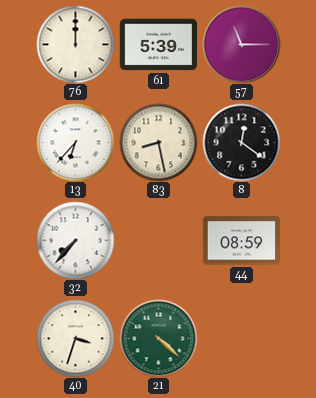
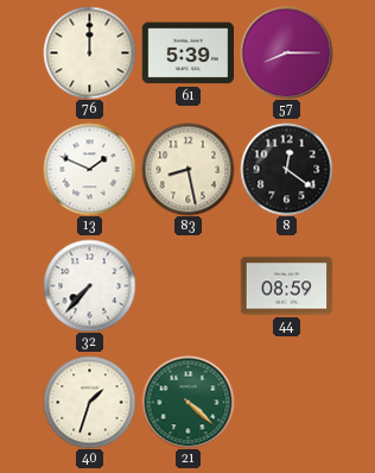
57: 11:15 -> 8:15 (286, 52)
13: 6:37 -> 1:49 (89, 169)
40: 3:33 -> 1:33 (89, 402)
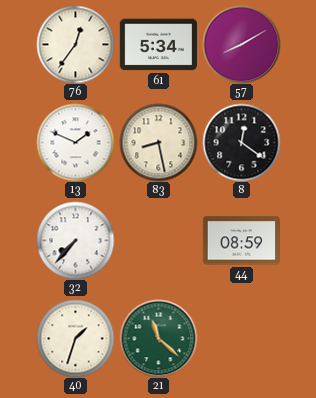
76: 12:00 -> 12:36 (75, 44)
61: 5:39 -> 5:34 (158, 45)
57: 8:15 -> 8:10 (241, 44)
21: 4:22 -> 11:22 (158, 338)
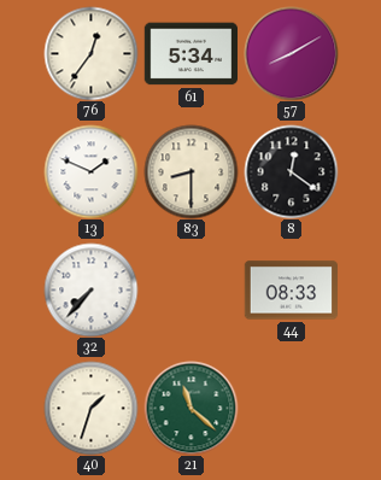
83: 8:28 -> 8:30 (190, 171)
44: 08:59 -> 08:33 (291, 291)
